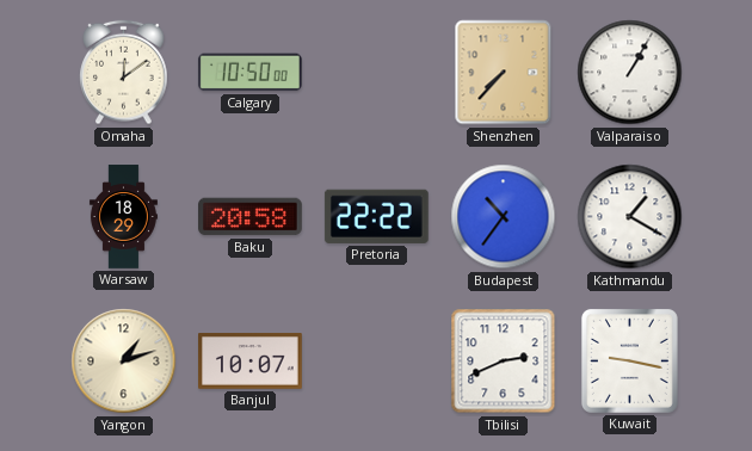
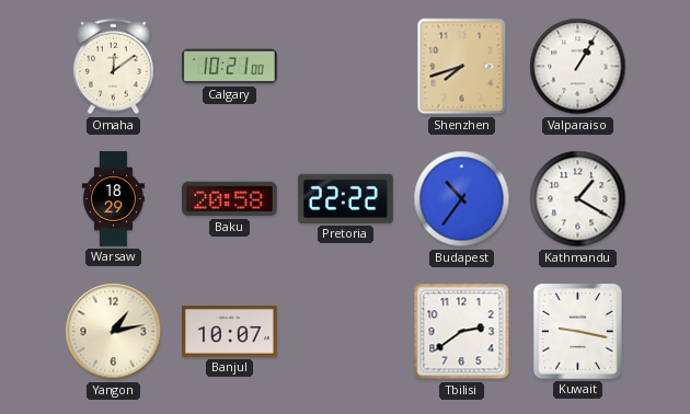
Calgary: 10:50 -> 10:21 (229, 67)
Shenzhen: 7:37 -> 7:42 (462, 67)
Yangon: 1:12 -> 1:13 (114, 332)
Tbilisi: 2:41 -> 2:39 (462, 332)
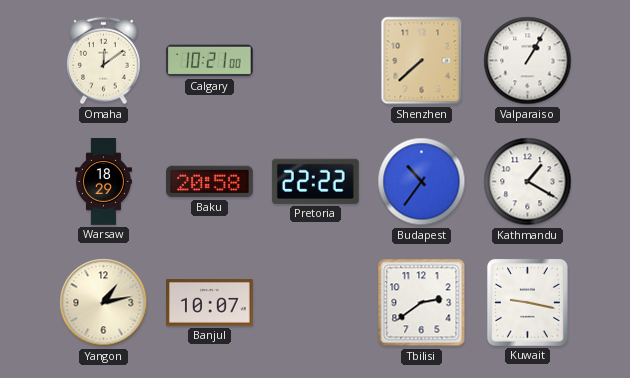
Shenzhen: 7:42 -> 7:38 (422, 61)
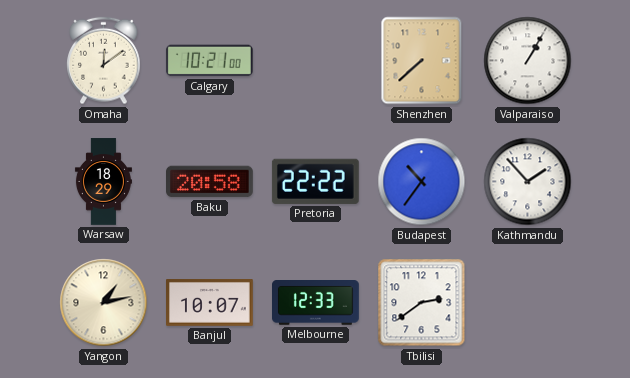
Kathmandu: 1:20 -> 1:53 (528, 182)
Melbourne: none -> 12:33 (316, 303)
Kuwait: 9:17 -> none (527, 302)
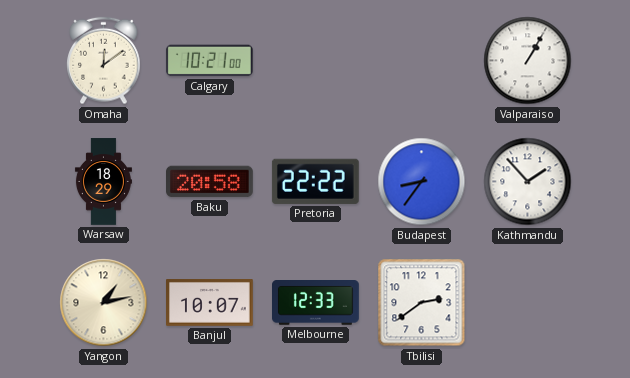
Shenzhen: 7:38 -> none (422, 61)
Budapest: 10:36 -> 8:36 (422, 182)
